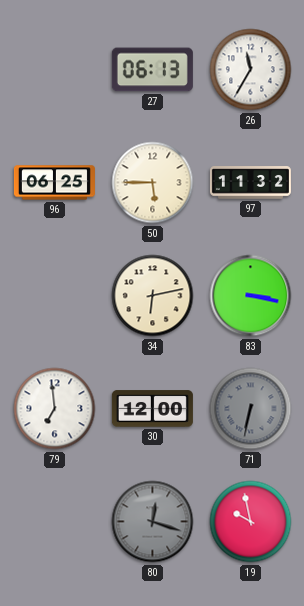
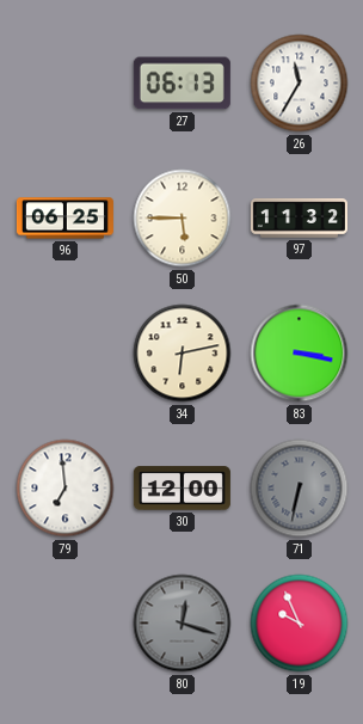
19: 9:58 -> 9:56 (300, 624)
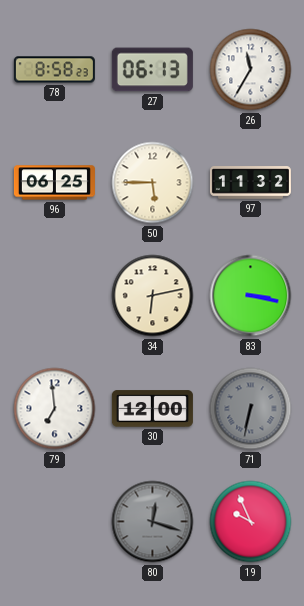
78: none -> 8:58 (54, 70)
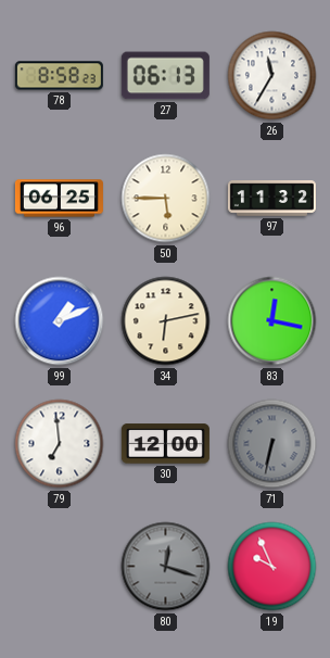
99: none -> 1:11 (60, 321)
83: 3:17 -> 12:17 (272, 321)
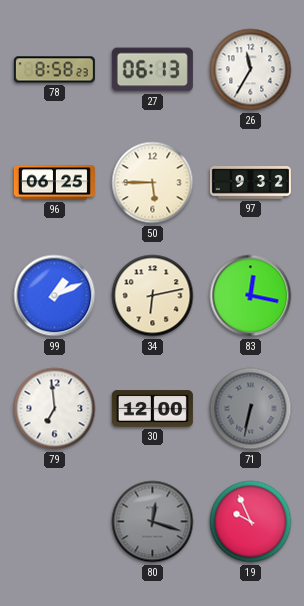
97: 11:32 -> 9:32 (250, 183)
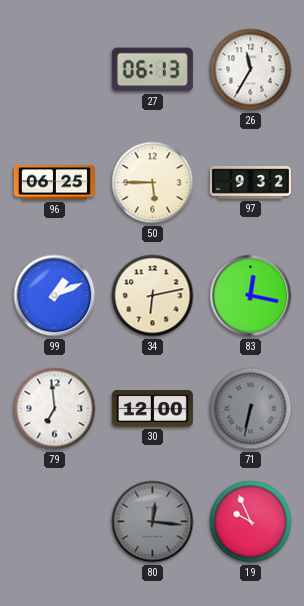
78: 8:58 -> none (54, 70)
80: 12:18 -> 12:16 (153, 522)
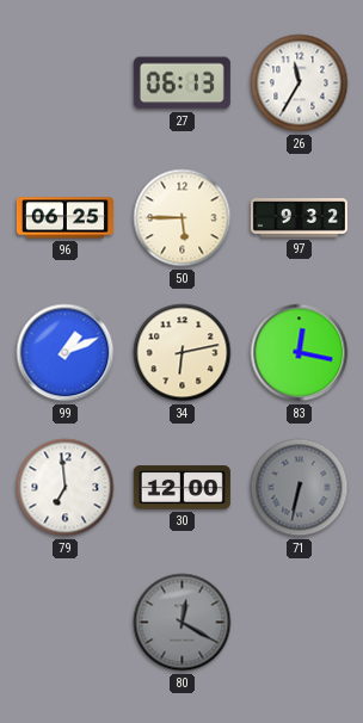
80: 12:16 -> 12:20 (183, 623)
19: 9:56 -> none (251, 522)
